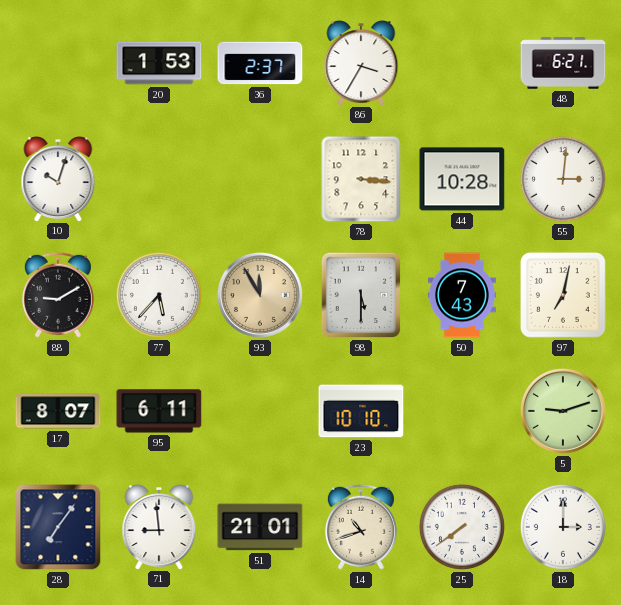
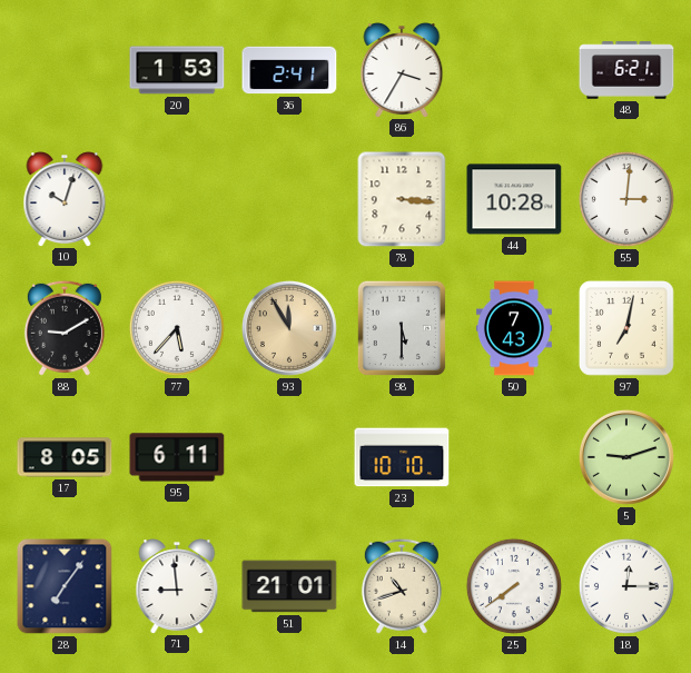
36: 2:37 -> 2:41 (289, 70)
17: 8:07 -> 8:05 (65, 457)
18: 3:00 -> 12:15 (626, 586)
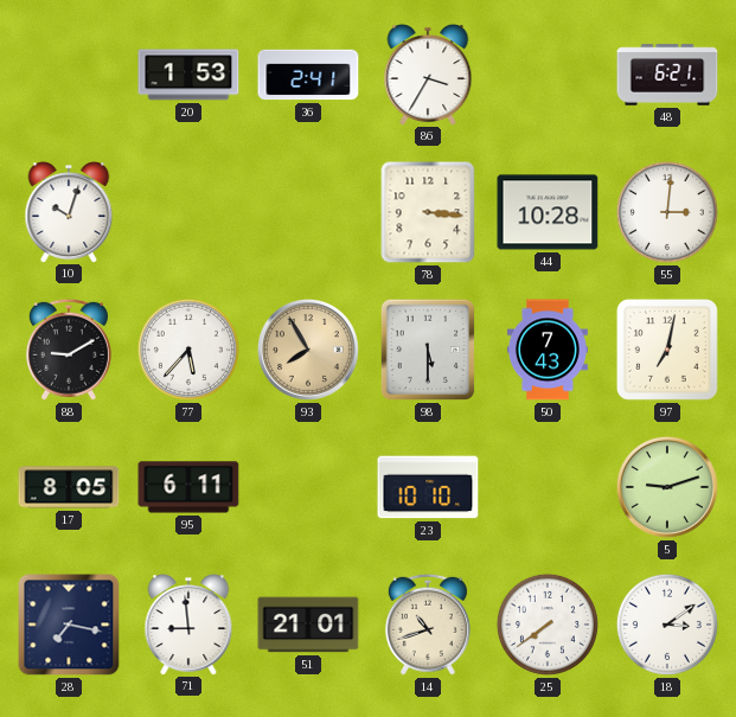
93: 11:55 -> 7:55 (308, 350)
28: 7:06 -> 7:17 (69, 625)
18: 12:15 -> 3:09 (667, 625)
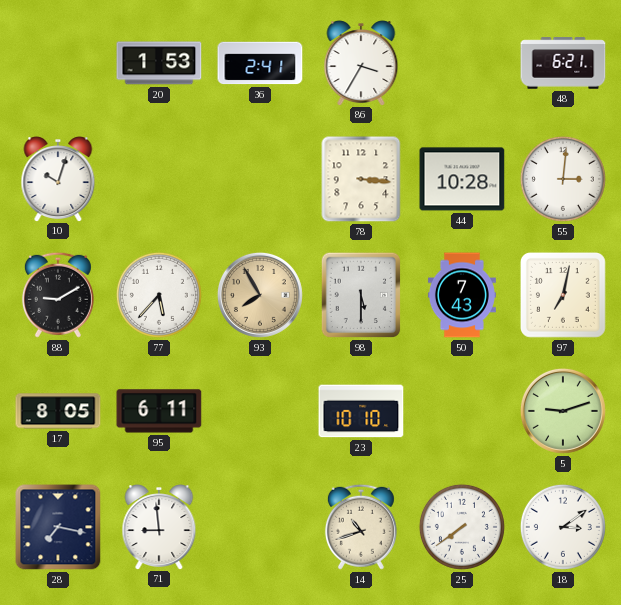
51: 21:01 -> none (308, 625)
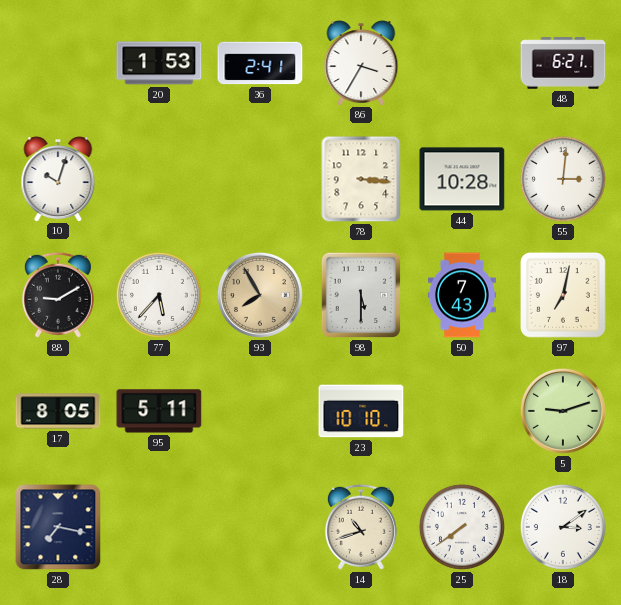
95: 6:11 -> 5:11 (159, 411)
71: 8:59 -> none (159, 527)
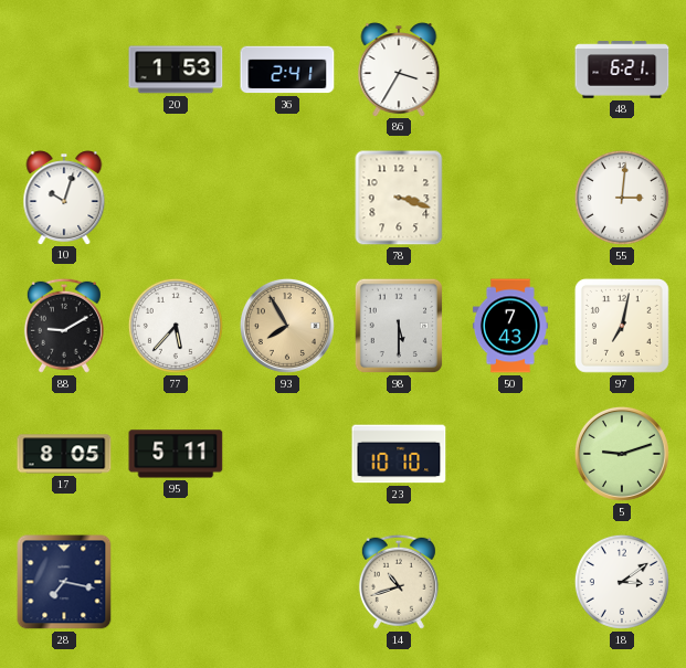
78: 3:16 -> 3:18 (399, 198)
44: 10:28 -> none (462, 179)
25: 7:39 -> none (462, 527)
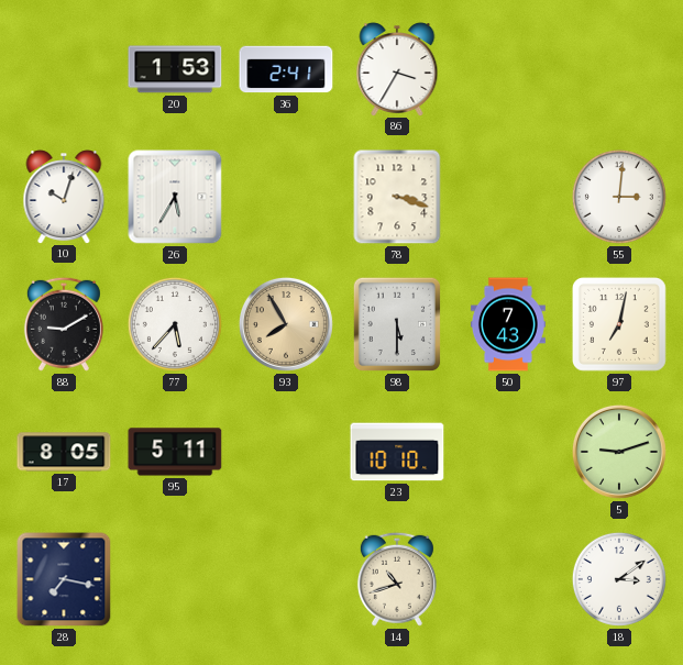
48: 6:21 -> none (622, 70)
26: none -> 5:35 (175, 197)
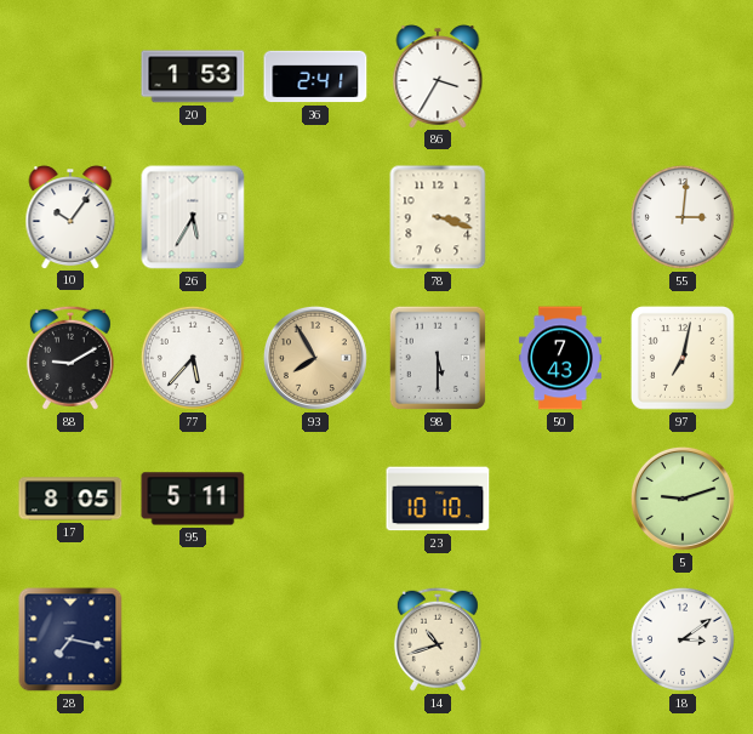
10: 10:03 -> 10:06 (70, 217)
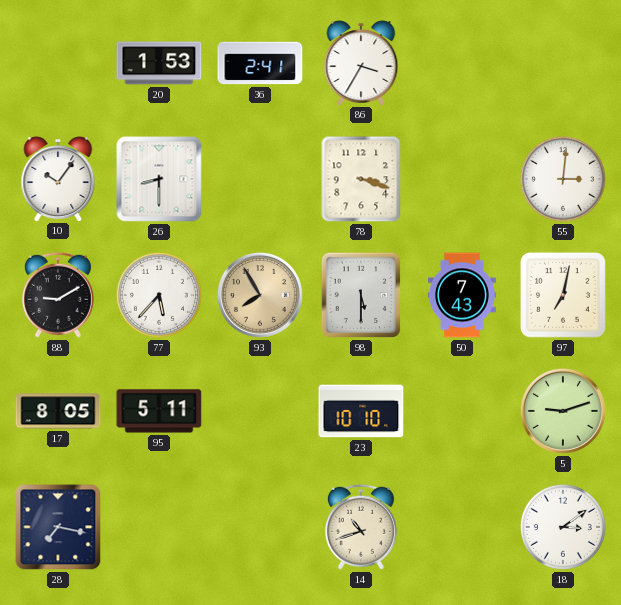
26: 5:35 -> 8:30 (159, 179)
